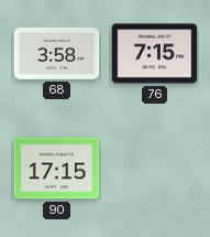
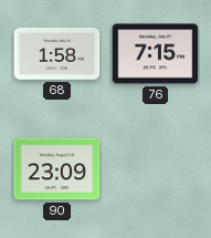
68: 3:58 -> 1:58 (57, 53)
90: 17:15 -> 23:09 (57, 169)
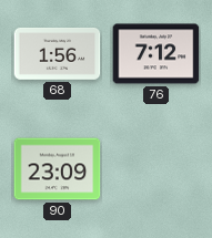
68: 1:58 -> 1:56 (58, 53)
76: 7:15 -> 7:12 (157, 54)
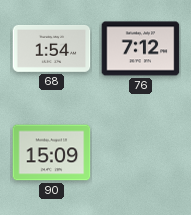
68: 1:56 -> 1:54 (52, 48)
90: 23:09 -> 15:09 (52, 153)
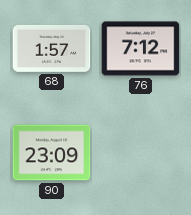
68: 1:54 -> 1:57 (52, 48)
90: 15:09 -> 23:09 (52, 153)
